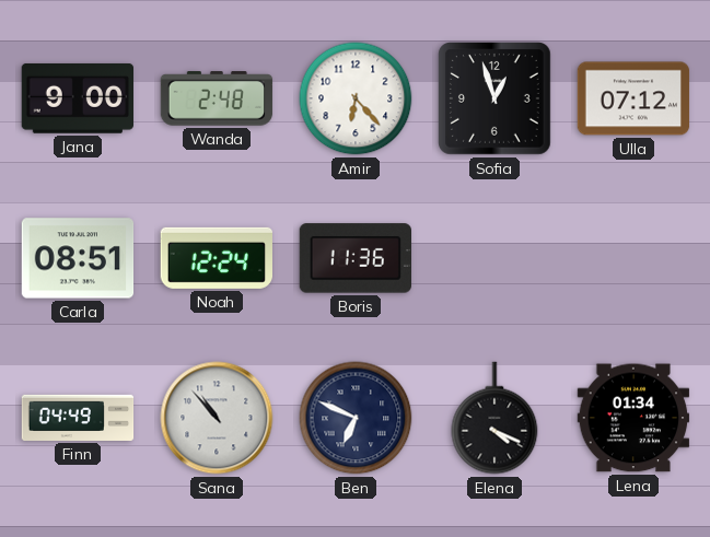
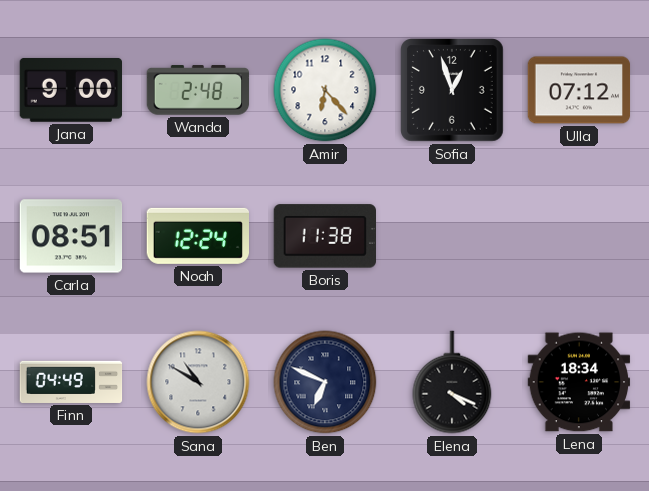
Boris: 11:36 -> 11:38 (324, 236)
Sana: 10:53 -> 10:50 (198, 382)
Lena: 01:34 -> 18:34 (579, 382)
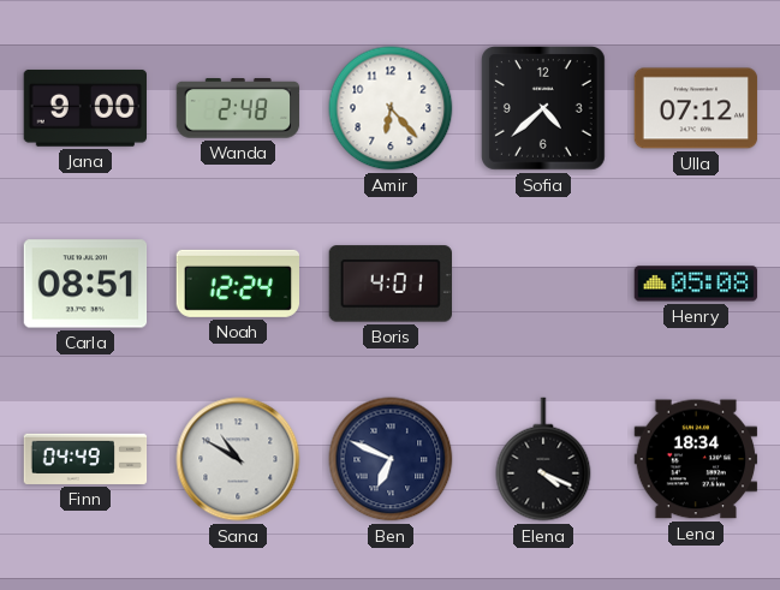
Sofia: 12:57 -> 4:38 (544, 109)
Boris: 11:38 -> 4:01 (389, 284)
Henry: none -> 05:08 (696, 284)
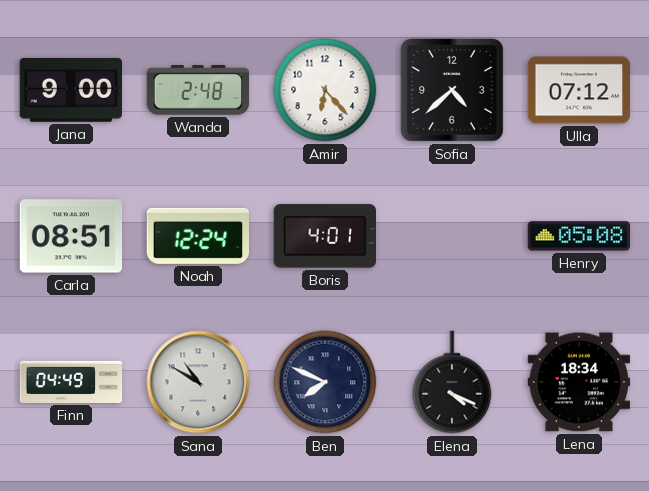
Ben: 6:49 -> 7:49 (325, 382)
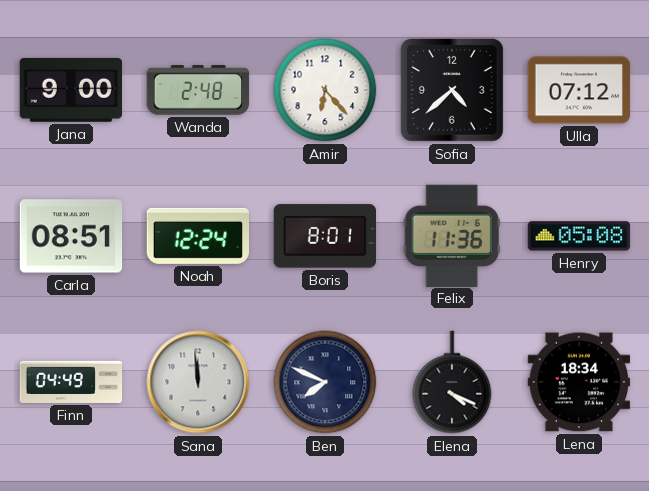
Boris: 4:01 -> 8:01 (324, 236)
Felix: none -> 11:36 (452, 235)
Sana: 10:50 -> 11:59 (198, 382)
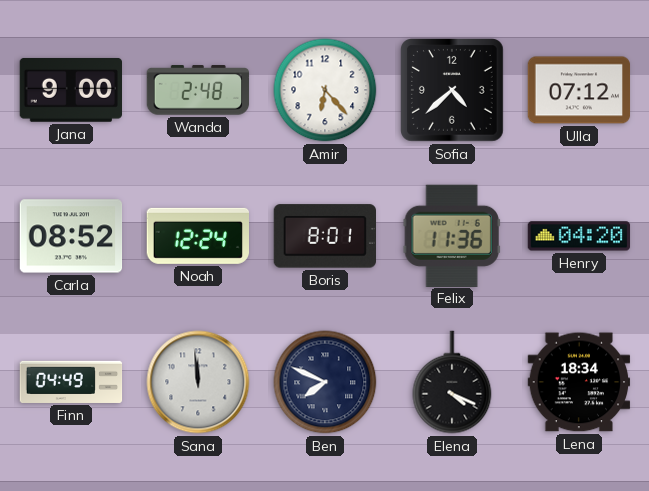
Carla: 08:51 -> 08:52 (71, 236)
Henry: 05:08 -> 04:20 (579, 236)
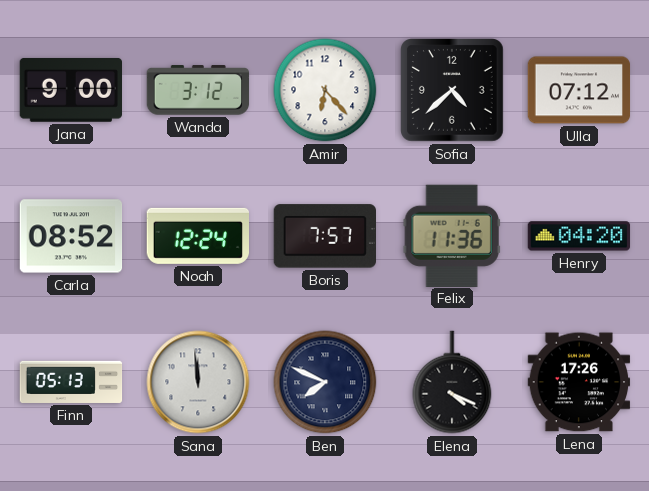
Wanda: 2:48 -> 3:12 (198, 90)
Boris: 8:01 -> 7:57 (324, 236)
Finn: 04:49 -> 05:13 (71, 382)
Lena: 18:34 -> 17:26 (579, 382)
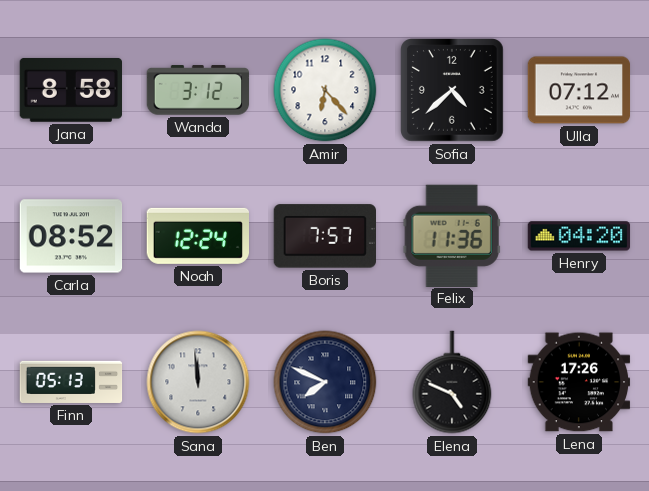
Jana: 9:00 -> 8:58 (70, 90)
Elena: 4:19 -> 4:49 (452, 382)
